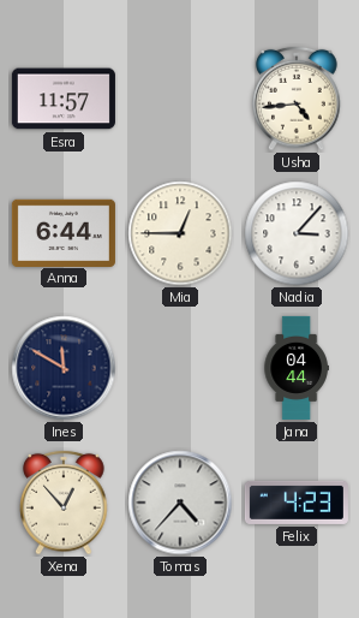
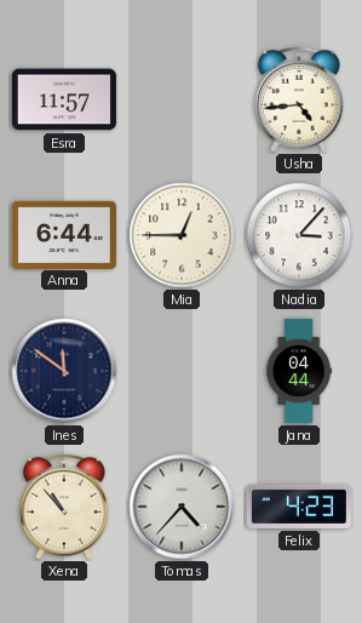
Ines: 11:50 -> 11:51 (64, 371)
Xena: 12:53 -> 10:53 (64, 507)
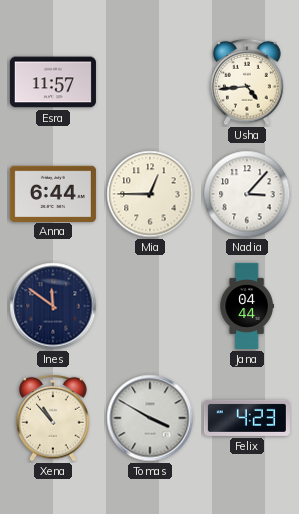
Tomas: 4:37 -> 3:50 (150, 418)
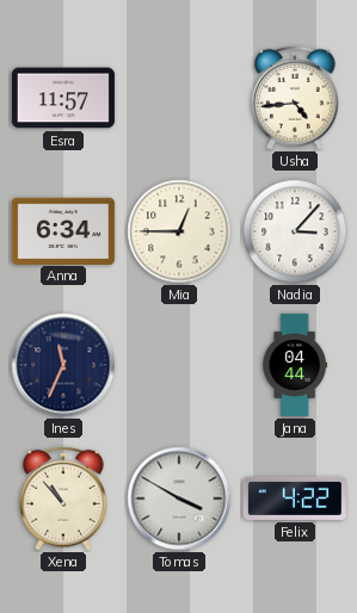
Anna: 6:44 -> 6:34 (63, 230)
Ines: 11:51 -> 11:34 (63, 365)
Felix: 4:23 -> 4:22 (295, 499)
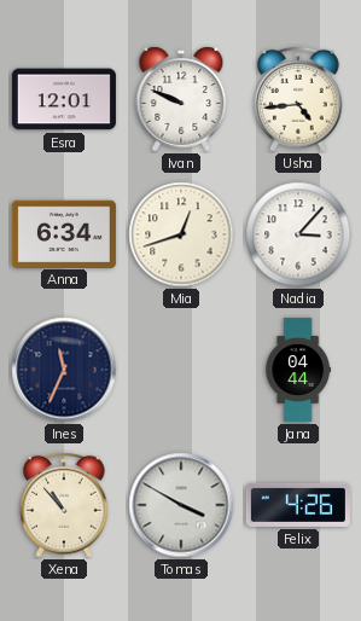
Esra: 11:57 -> 12:01 (64, 99)
Ivan: none -> 9:49 (181, 99)
Mia: 12:45 -> 12:42 (181, 234)
Felix: 4:22 -> 4:26 (298, 505)
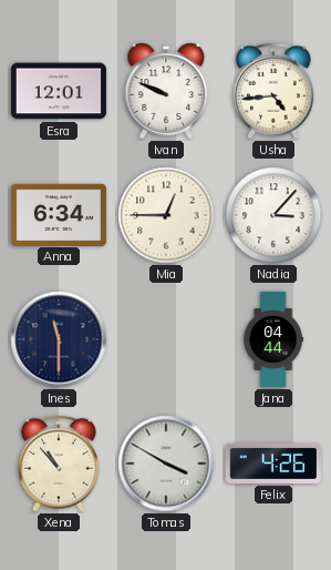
Mia: 12:42 -> 12:45 (166, 215)
Ines: 11:34 -> 11:30 (59, 339)
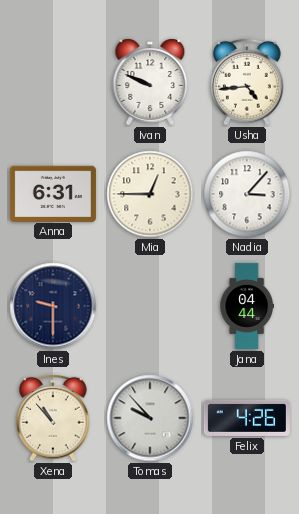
Esra: 12:01 -> none (59, 91)
Anna: 6:34 -> 6:31 (53, 193)
Ines: 11:30 -> 9:30 (53, 306)
Tomas: 3:50 -> 9:53 (150, 418)
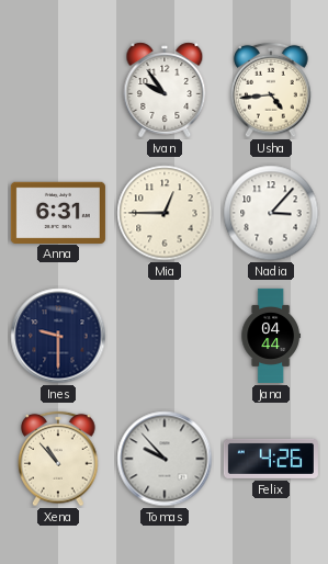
Ivan: 9:49 -> 9:54 (165, 90)
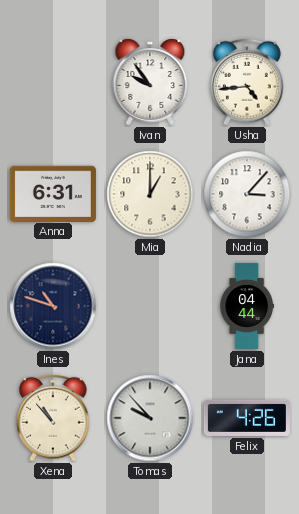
Mia: 12:45 -> 1:00 (150, 194)
Ines: 9:30 -> 10:48 (53, 306)
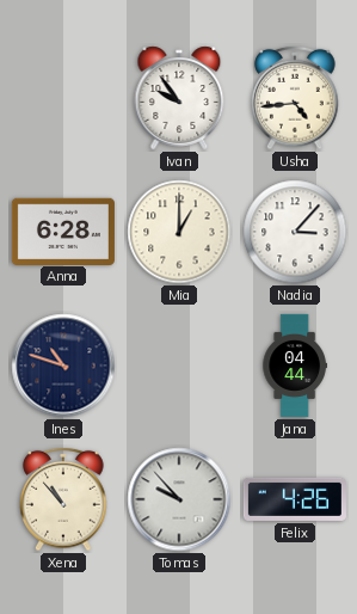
Anna: 6:31 -> 6:28 (63, 231)
